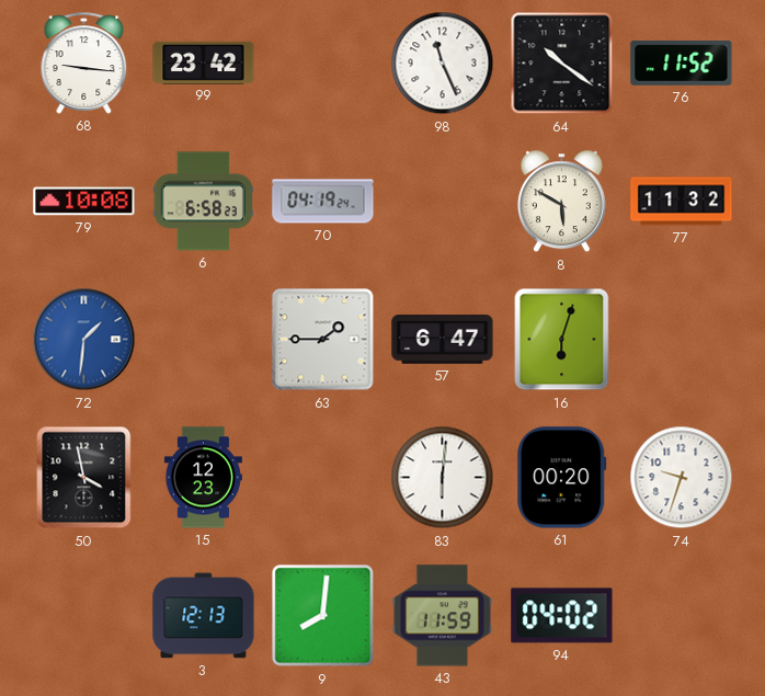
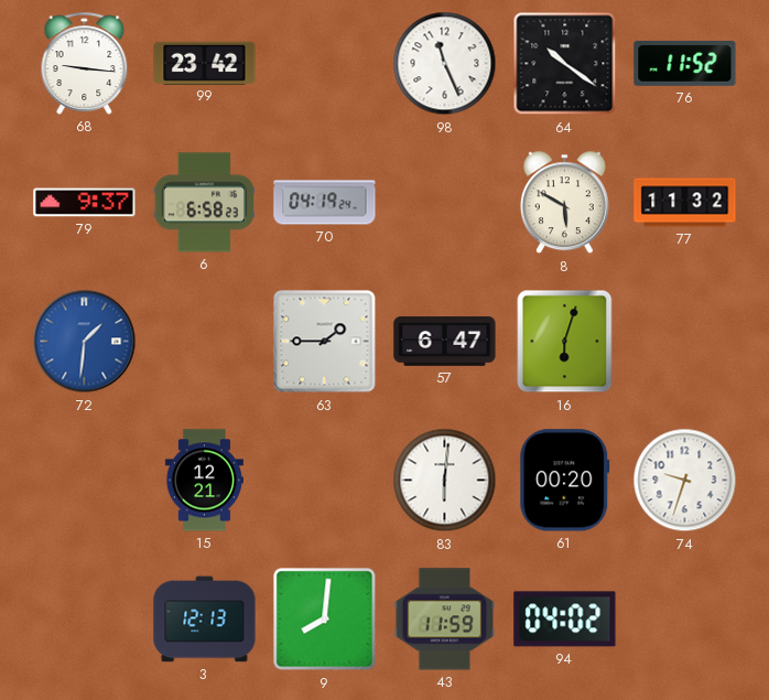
79: 10:08 -> 9:37 (85, 203)
50: 3:58 -> none (84, 478)
15: 12:23 -> 12:21 (204, 481)
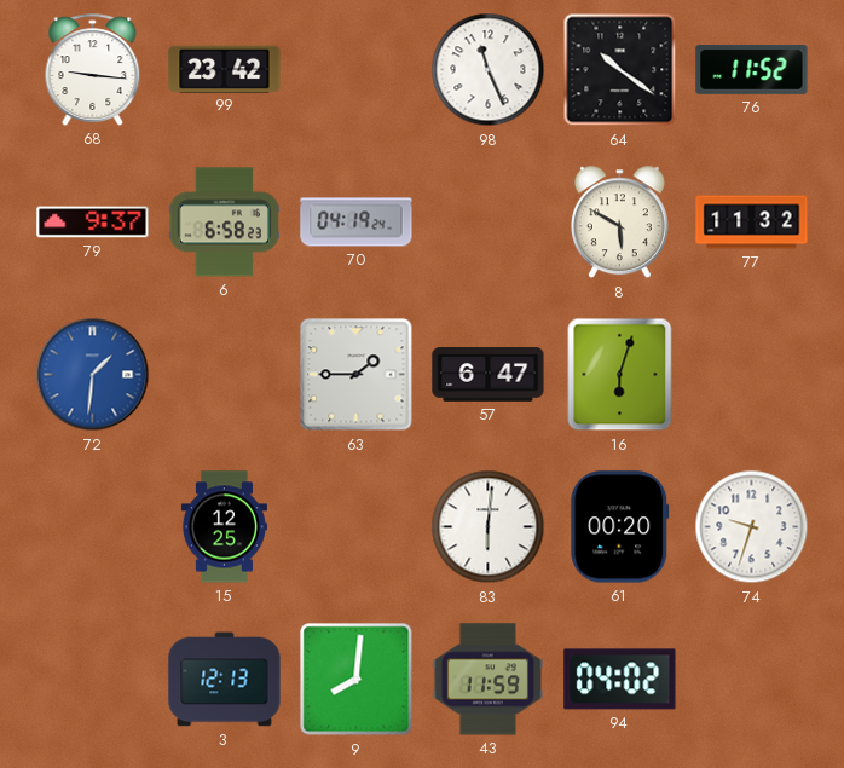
15: 12:21 -> 12:25 (224, 527)
